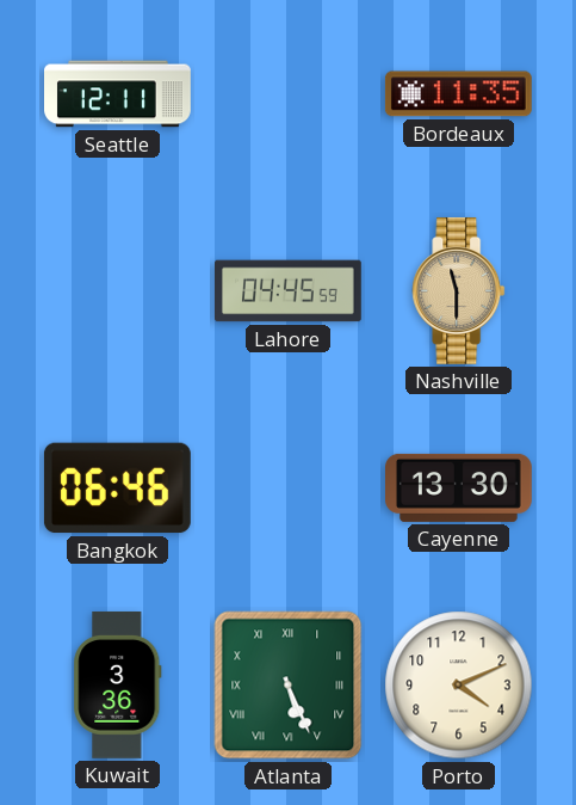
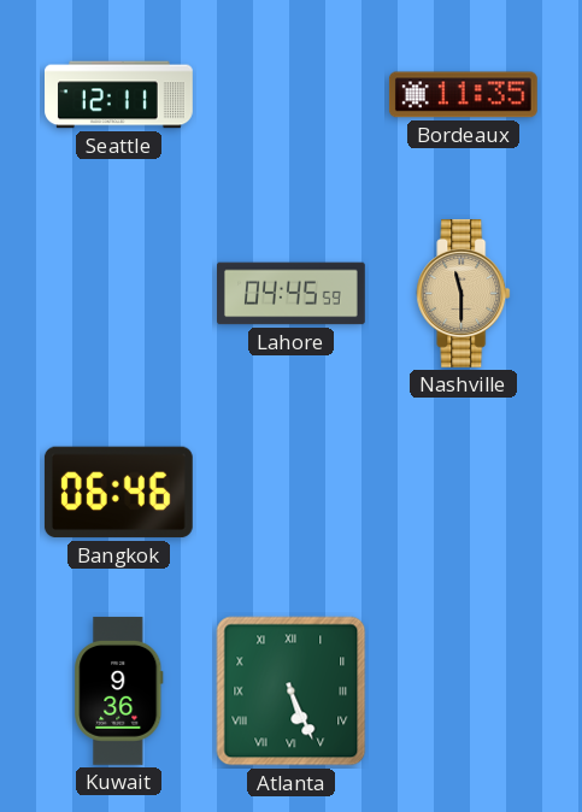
Cayenne: 13:30 -> none (459, 487)
Kuwait: 3:36 -> 9:36 (119, 690)
Porto: 4:11 -> none (459, 686)
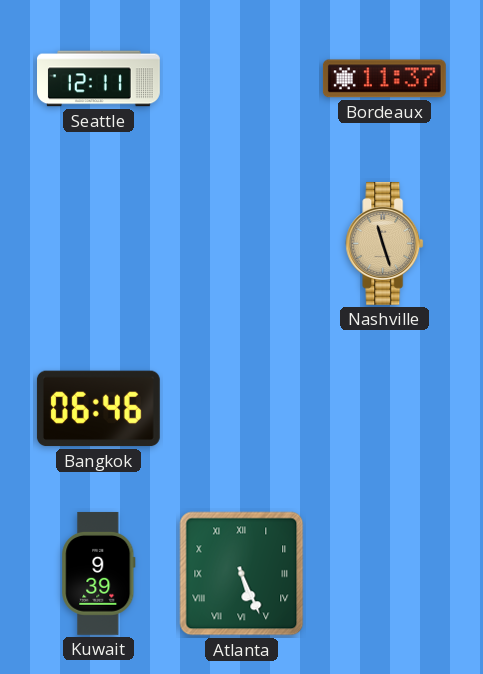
Bordeaux: 11:35 -> 11:37 (384, 79)
Lahore: 04:45 -> none (292, 294)
Nashville: 11:30 -> 11:27 (385, 243)
Kuwait: 9:36 -> 9:39 (99, 573)
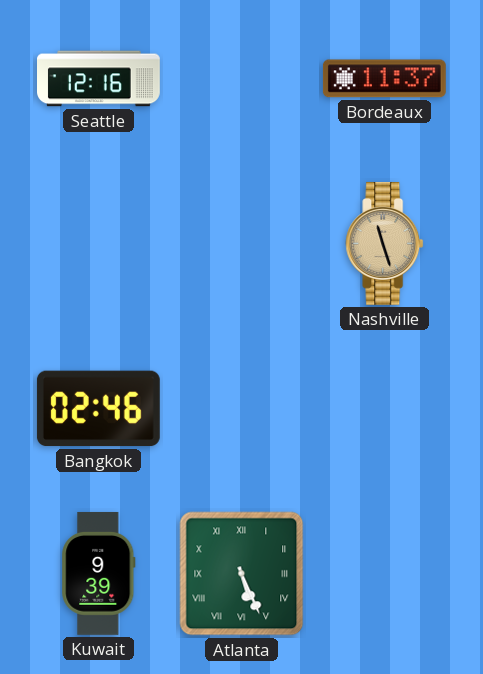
Seattle: 12:11 -> 12:16 (99, 79)
Bangkok: 06:46 -> 02:46 (98, 409)
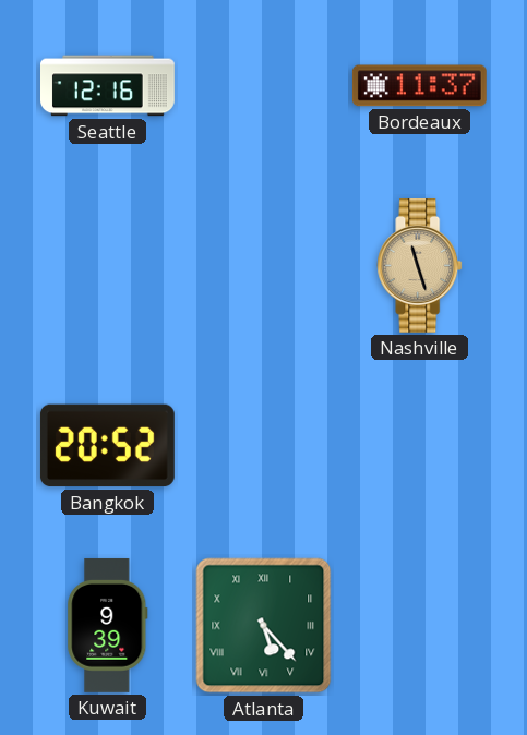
Bangkok: 02:46 -> 20:52 (107, 446)
Atlanta: 5:26 -> 5:23 (264, 626)
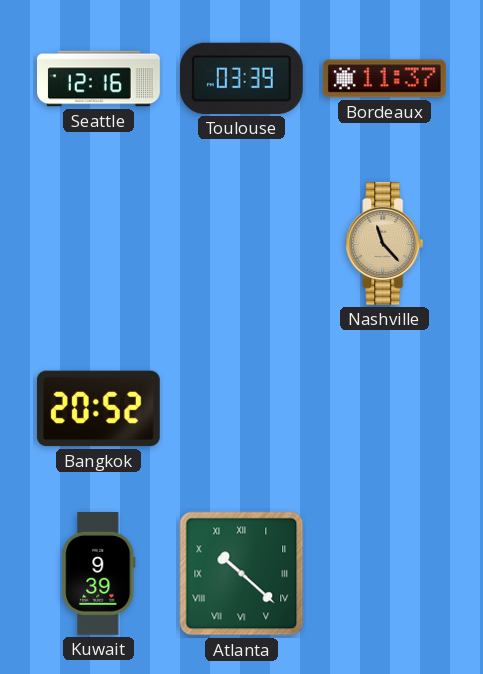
Toulouse: none -> 03:39 (241, 78)
Nashville: 11:27 -> 11:23 (385, 243)
Atlanta: 5:23 -> 10:22 (242, 574)
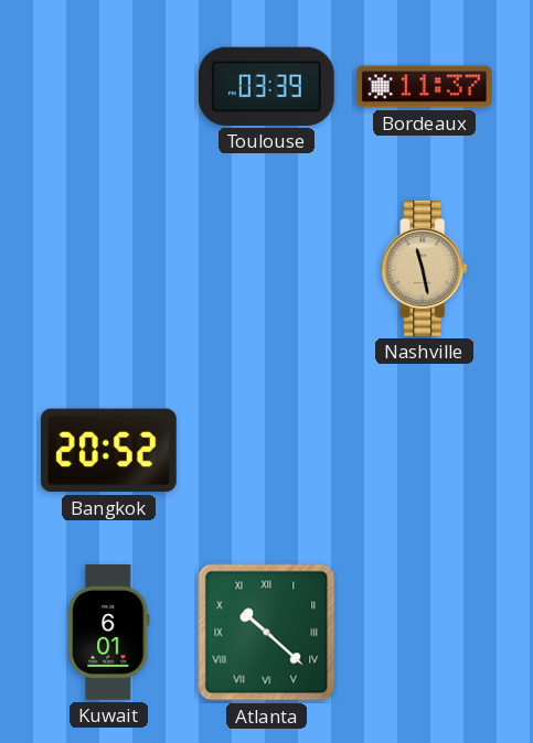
Seattle: 12:16 -> none (99, 79)
Nashville: 11:23 -> 11:28 (425, 268)
Kuwait: 9:39 -> 6:01 (109, 632)
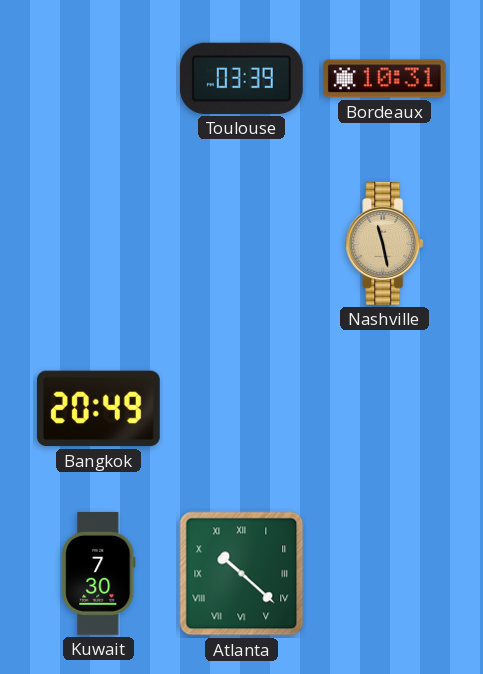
Bordeaux: 11:37 -> 10:31 (384, 79)
Bangkok: 20:52 -> 20:49 (98, 409)
Kuwait: 6:01 -> 7:30 (99, 573)
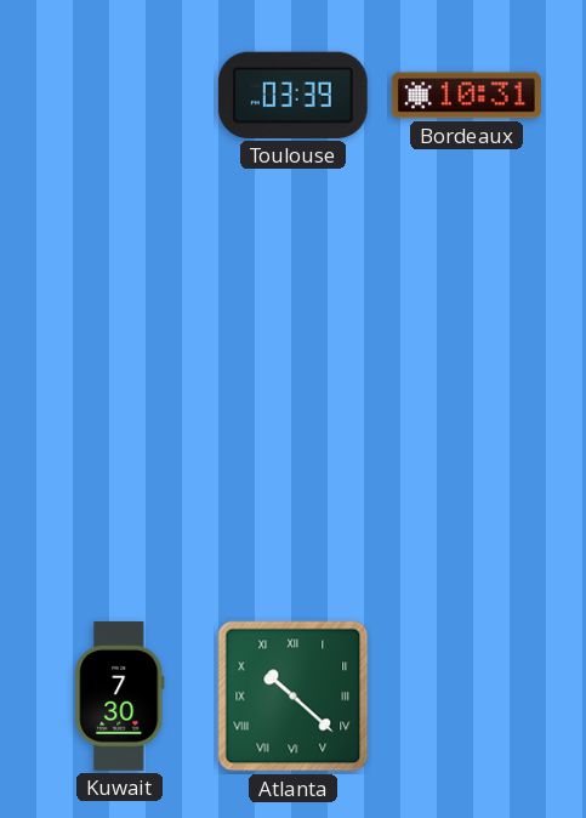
Nashville: 11:28 -> none (385, 243)
Bangkok: 20:49 -> none (98, 409)
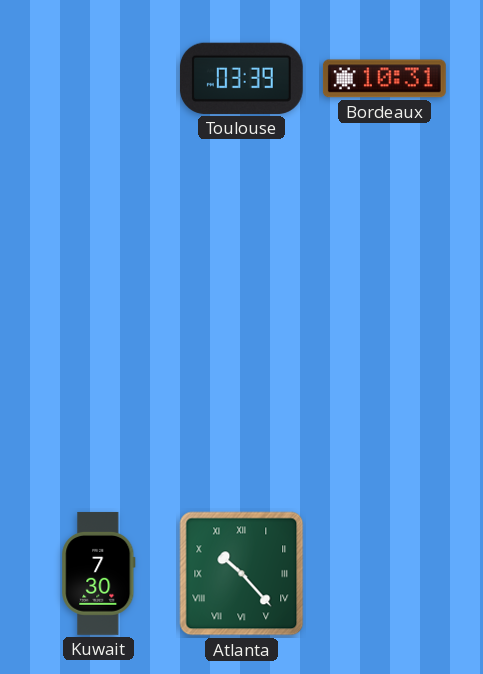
Atlanta: 10:22 -> 10:23 (242, 574)
